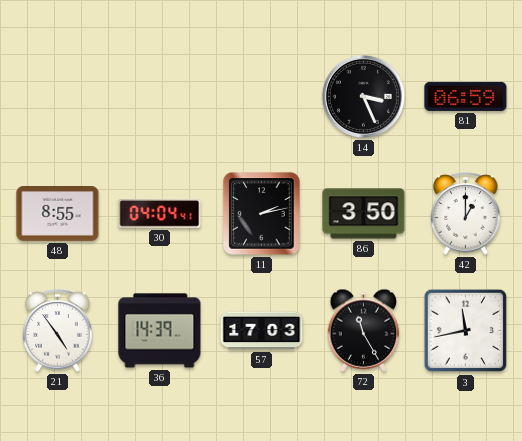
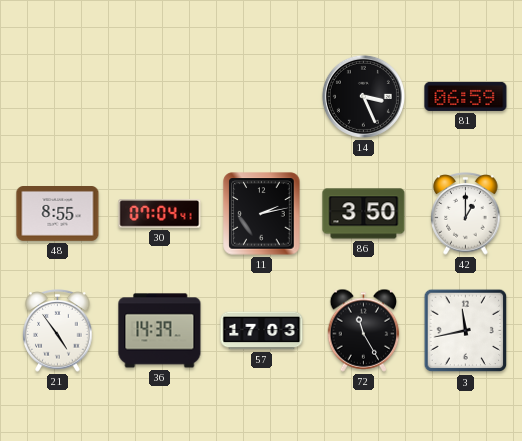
30: 04:04 -> 07:04 (160, 214)
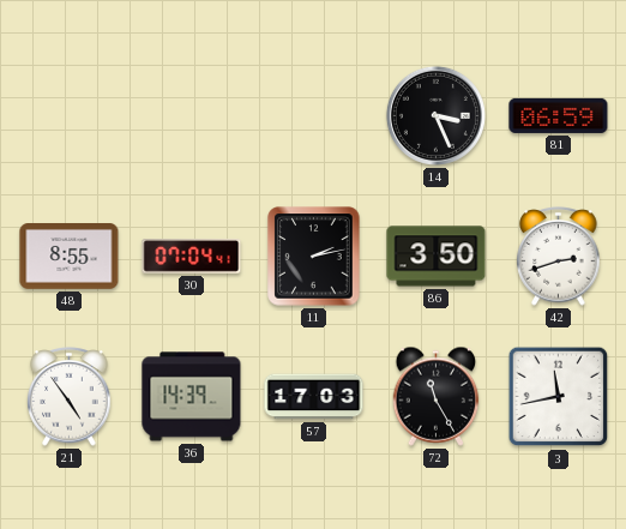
42: 1:00 -> 2:42 (559, 257)
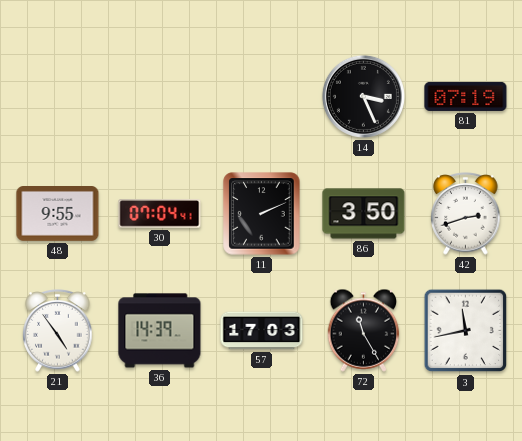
81: 06:59 -> 07:19 (466, 96)
48: 8:55 -> 9:55 (58, 214)
11: 2:13 -> 2:11 (262, 214)
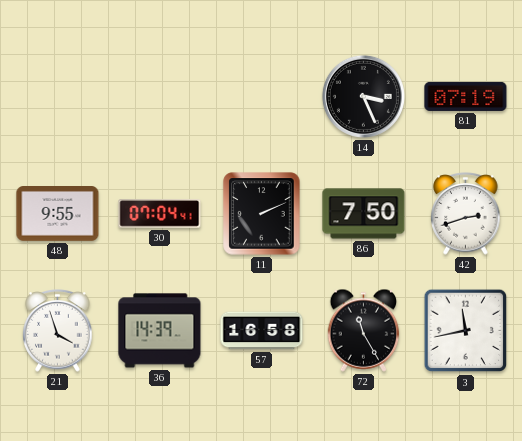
86: 3:50 -> 7:50 (364, 214)
21: 4:54 -> 3:57 (58, 331)
57: 17:03 -> 16:58 (262, 331)
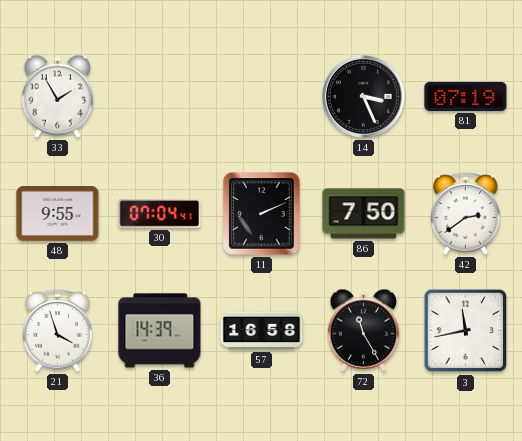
33: none -> 1:55 (58, 96)
42: 2:42 -> 2:39 (466, 214)
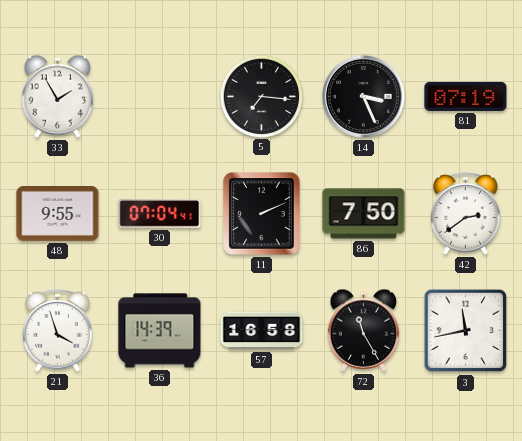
5: none -> 7:16 (261, 96)
